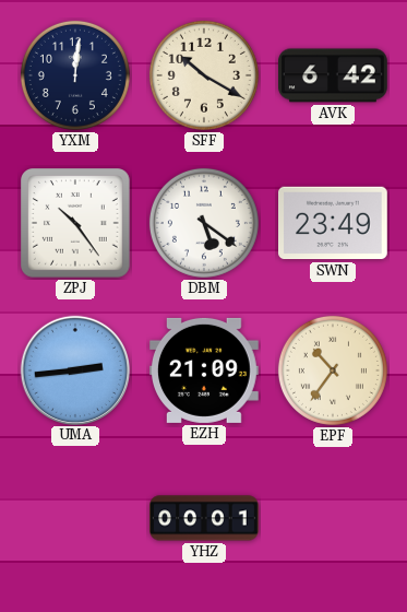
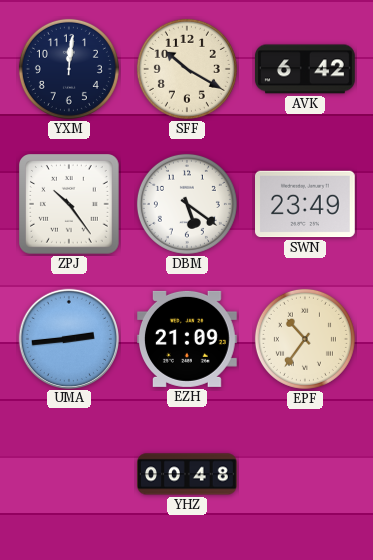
YHZ: 00:01 -> 00:48 (187, 474)
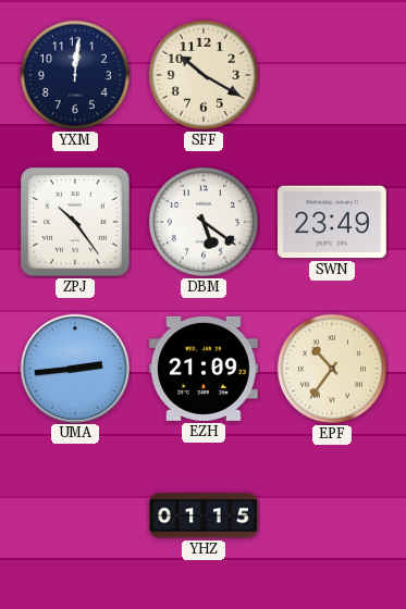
AVK: 6:42 -> none (306, 69)
YHZ: 00:48 -> 01:15 (204, 515)
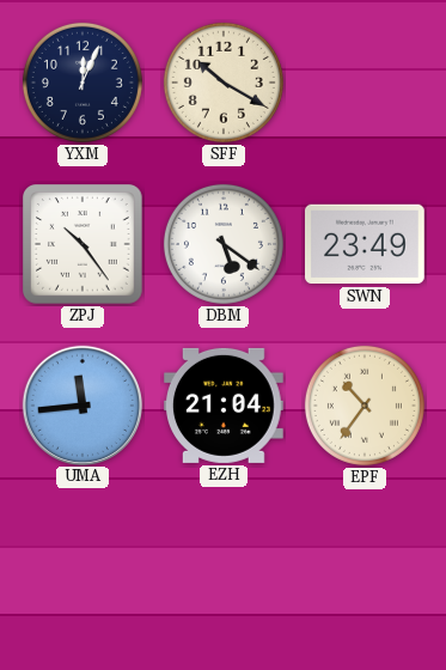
YXM: 12:01 -> 12:04 (83, 83)
UMA: 2:44 -> 11:44 (81, 404)
EZH: 21:09 -> 21:04 (225, 406)
YHZ: 01:15 -> none (204, 515)
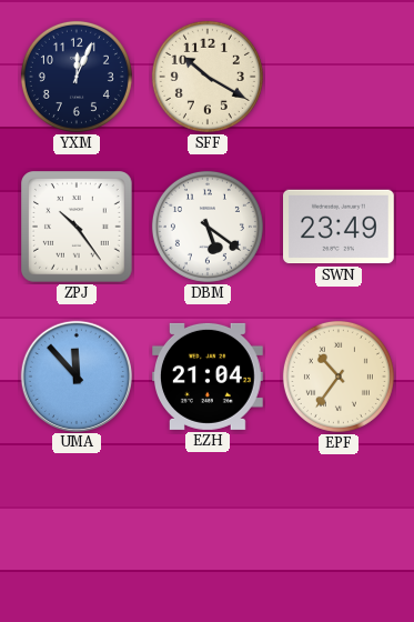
UMA: 11:44 -> 11:53 (75, 375)
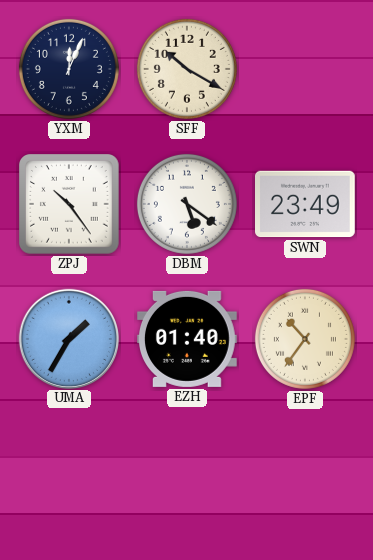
UMA: 11:53 -> 1:35 (68, 338)
EZH: 21:04 -> 01:40 (188, 339)
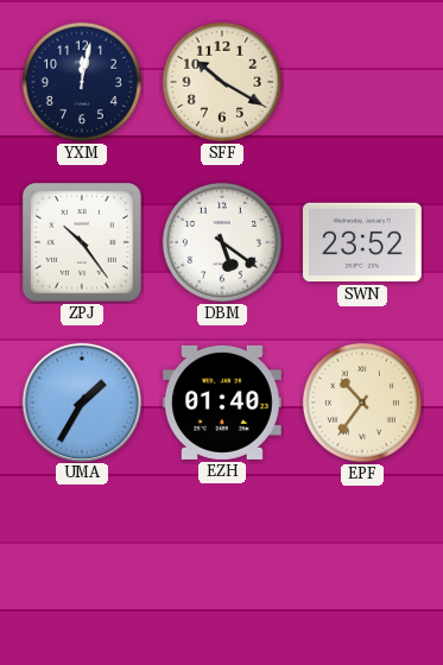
YXM: 12:04 -> 12:02 (82, 82)
SWN: 23:49 -> 23:52 (363, 242)
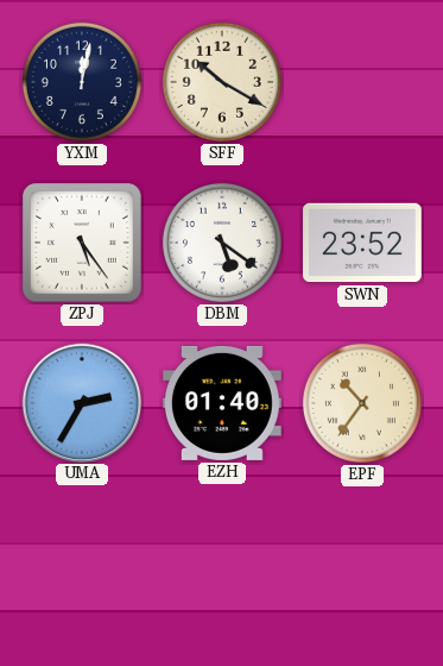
ZPJ: 10:24 -> 5:24 (83, 244)
UMA: 1:35 -> 2:35 (81, 402)
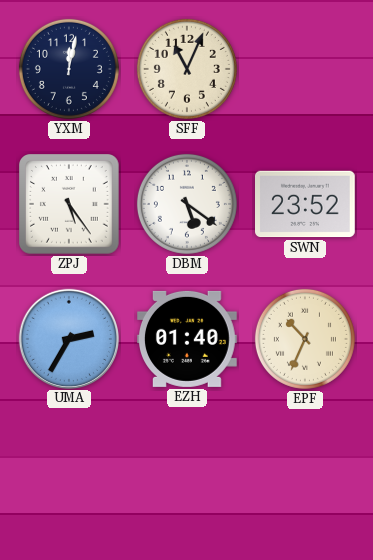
SFF: 10:20 -> 11:04 (187, 69)
EPF: 10:36 -> 10:34 (305, 339)
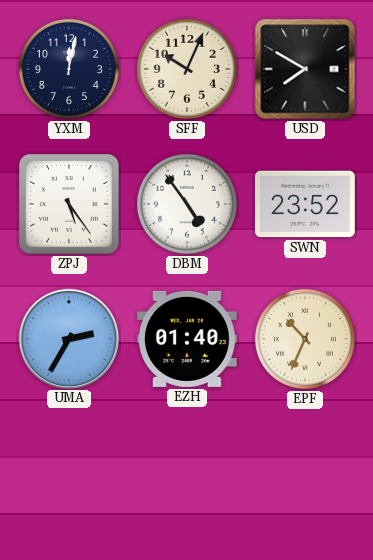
SFF: 11:04 -> 10:04 (187, 69)
USD: none -> 7:50 (305, 69)
DBM: 5:21 -> 4:54 (187, 204)
